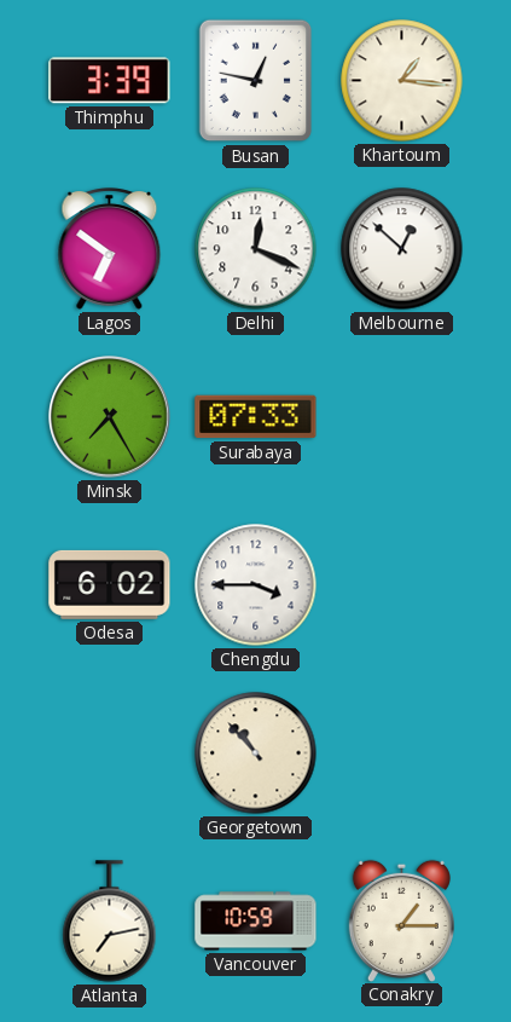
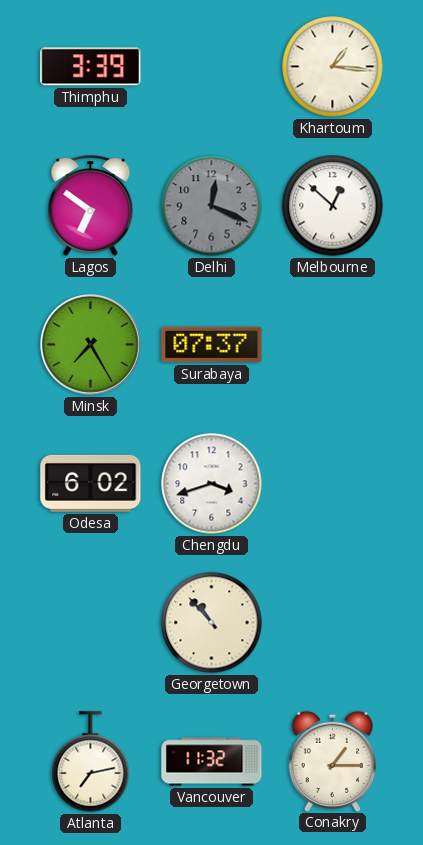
Busan: 12:47 -> none (256, 81)
Delhi dial: white -> grey (212, 206)
Surabaya: 07:33 -> 07:37 (212, 345)
Chengdu: 3:45 -> 3:42 (212, 484)
Vancouver: 10:59 -> 11:32 (212, 762)
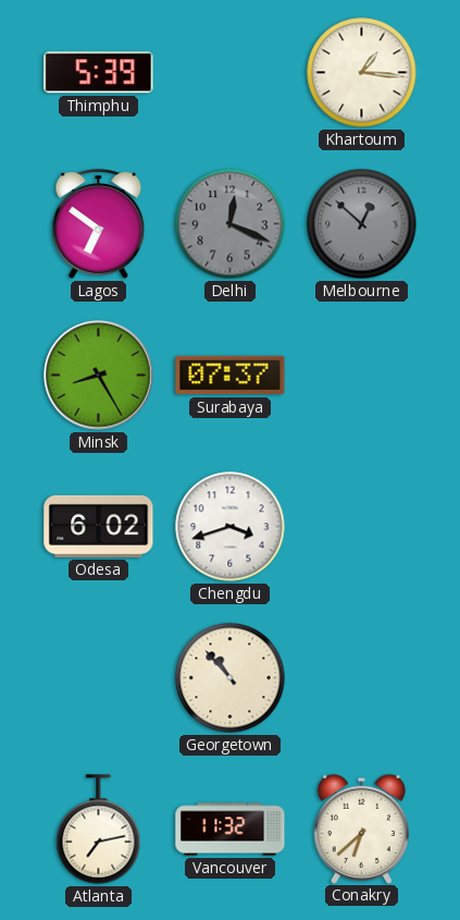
Thimphu: 3:39 -> 5:39 (99, 73)
Melbourne dial: white -> grey (362, 224)
Minsk: 7:25 -> 8:25 (99, 376)
Conakry: 1:15 -> 6:38 (361, 829)
